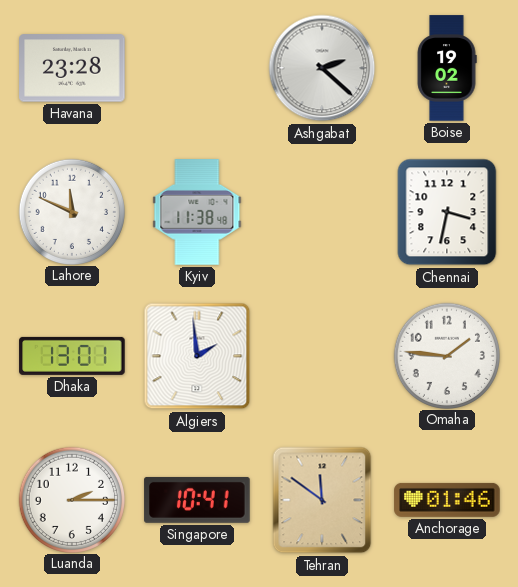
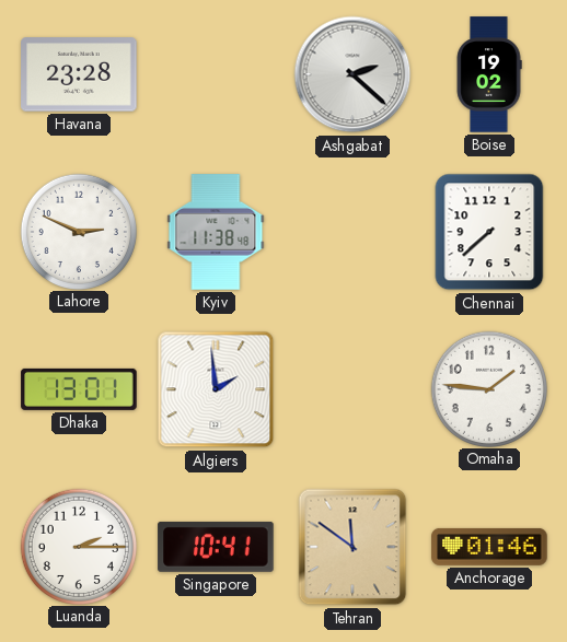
Lahore: 11:49 -> 2:49 (78, 231)
Chennai: 3:32 -> 7:38 (489, 232)
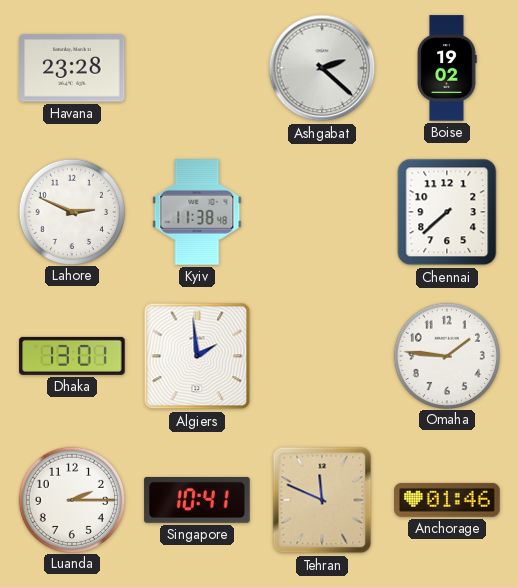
Tehran: 11:51 -> 11:49 (322, 500)
